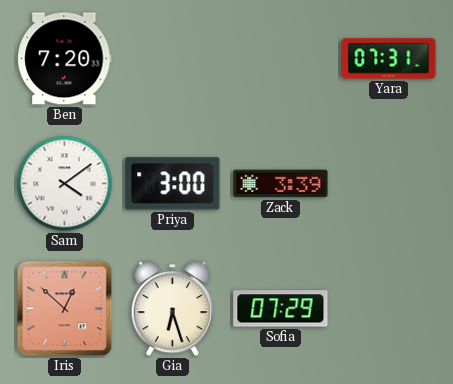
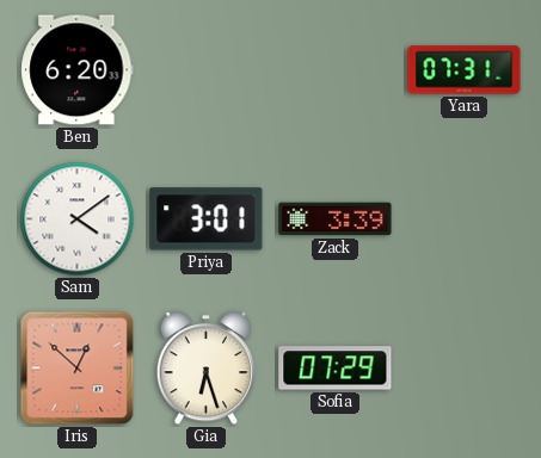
Ben: 7:20 -> 6:20 (78, 70)
Priya: 3:00 -> 3:01 (207, 219)
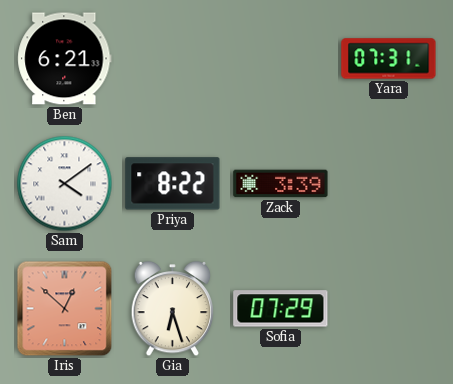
Ben: 6:20 -> 6:21 (65, 59)
Priya: 3:01 -> 8:22 (173, 184)
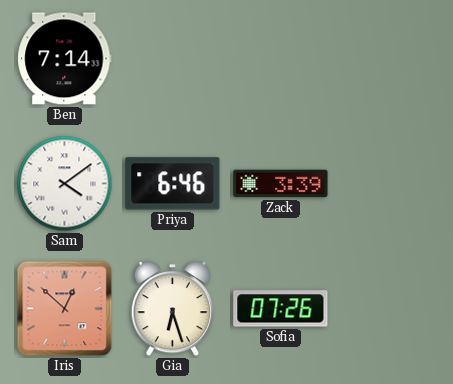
Ben: 6:21 -> 7:14 (65, 59)
Yara: 07:31 -> none (389, 59)
Priya: 8:22 -> 6:46 (173, 184)
Sofia: 07:29 -> 07:26 (281, 309)
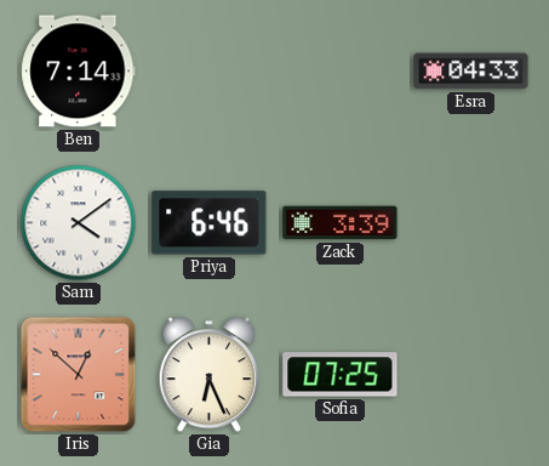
Esra: none -> 04:33 (471, 72)
Gia: 6:27 -> 6:26 (210, 375)
Sofia: 07:26 -> 07:25 (341, 375)
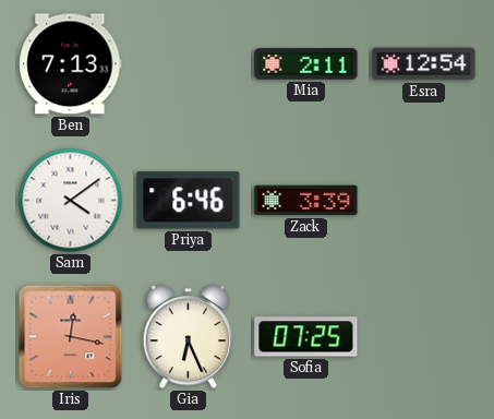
Ben: 7:14 -> 7:13 (71, 64)
Mia: none -> 2:11 (306, 64)
Esra: 04:33 -> 12:54 (424, 64)
Iris: 12:52 -> 12:17 (71, 337)
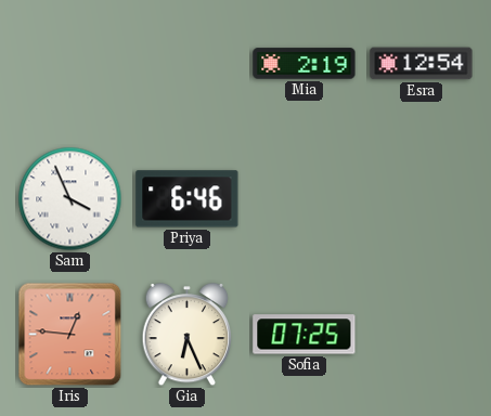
Ben: 7:13 -> none (71, 64)
Mia: 2:11 -> 2:19 (305, 64)
Sam: 4:09 -> 3:56 (70, 199)
Zack: 3:39 -> none (306, 201)
Iris: 12:17 -> 12:46 (70, 335)
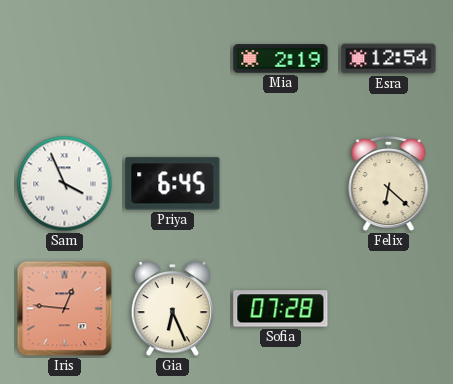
Priya: 6:46 -> 6:45 (173, 184)
Felix: none -> 6:22 (389, 185)
Sofia: 07:25 -> 07:28 (281, 309)
